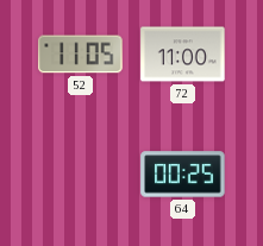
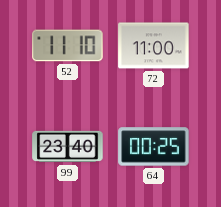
52: 11:05 -> 11:10 (68, 46)
99: none -> 23:40 (68, 147)
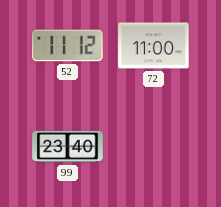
52: 11:10 -> 11:12 (68, 46)
64: 00:25 -> none (154, 147)
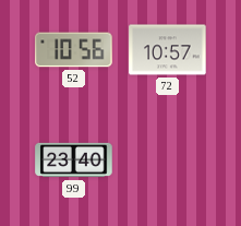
52: 11:12 -> 10:56 (74, 50)
72: 11:00 -> 10:57 (168, 50)
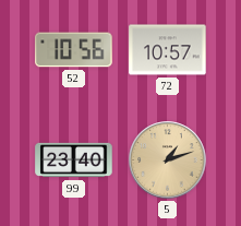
5: none -> 1:12 (168, 160)
